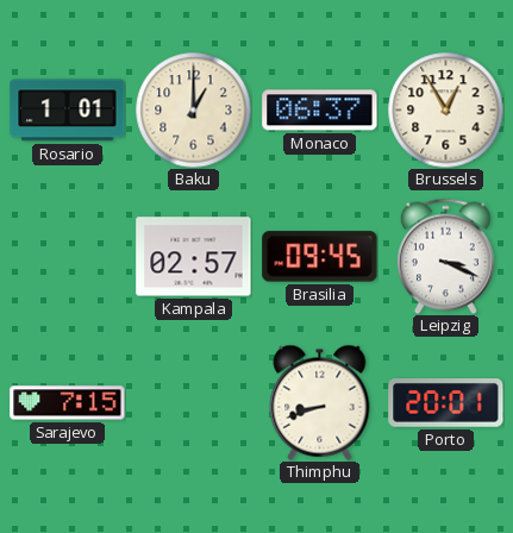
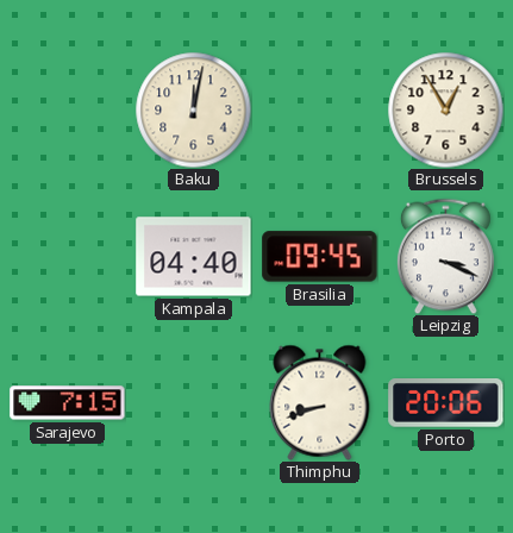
Rosario: 1:01 -> none (68, 111)
Baku: 1:00 -> 12:02 (193, 109)
Monaco: 06:37 -> none (320, 111)
Kampala: 02:57 -> 04:40 (194, 257)
Porto: 20:01 -> 20:06 (446, 403)
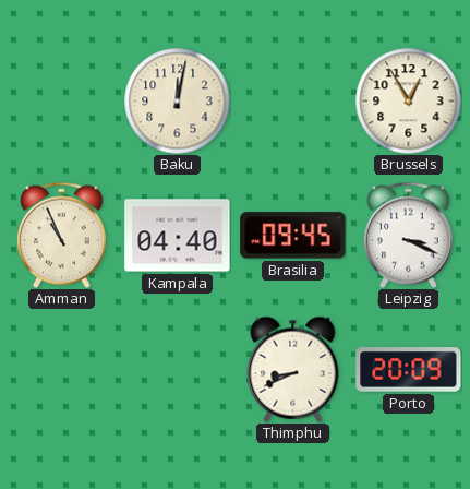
Amman: none -> 10:56 (61, 235)
Sarajevo: 7:15 -> none (68, 403)
Thimphu: 8:42 -> 8:41 (293, 369)
Porto: 20:06 -> 20:09 (409, 370)
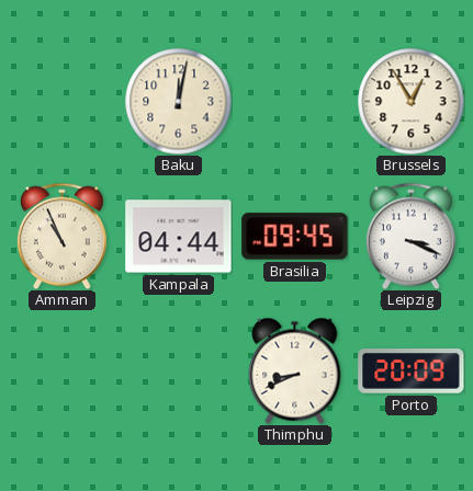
Kampala: 04:40 -> 04:44 (179, 237)
